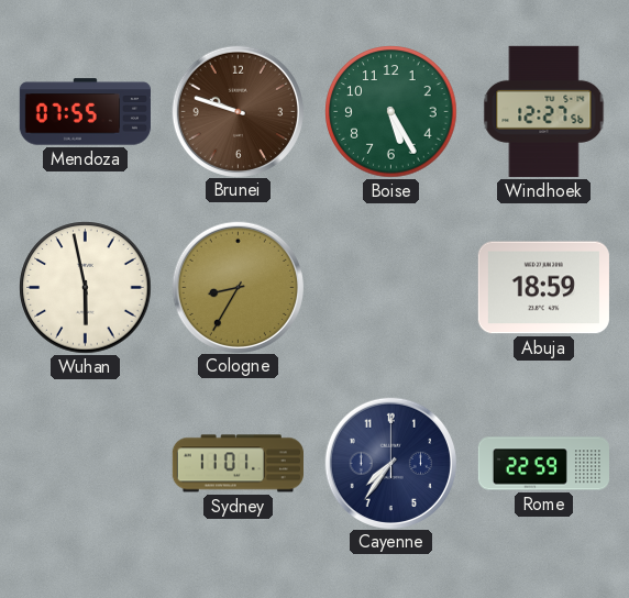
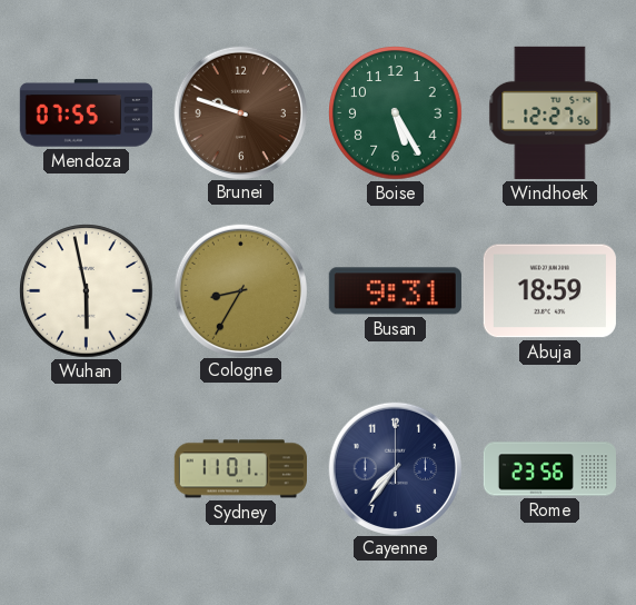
Busan: none -> 9:31 (395, 291)
Rome: 22:59 -> 23:56 (549, 469)
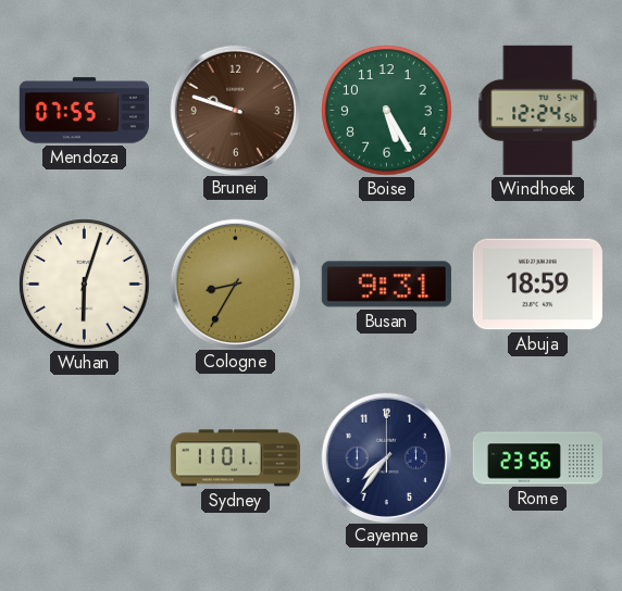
Windhoek: 12:27 -> 12:24 (538, 110)
Wuhan: 5:58 -> 6:03 (85, 285)
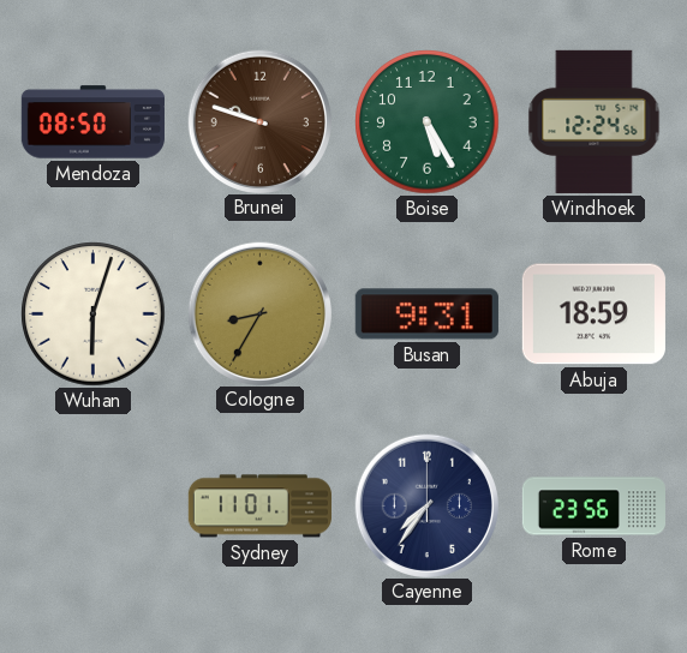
Mendoza: 07:55 -> 08:50 (92, 122)
